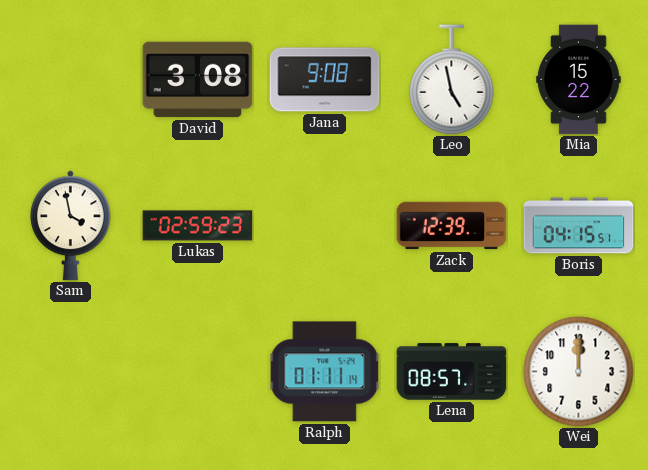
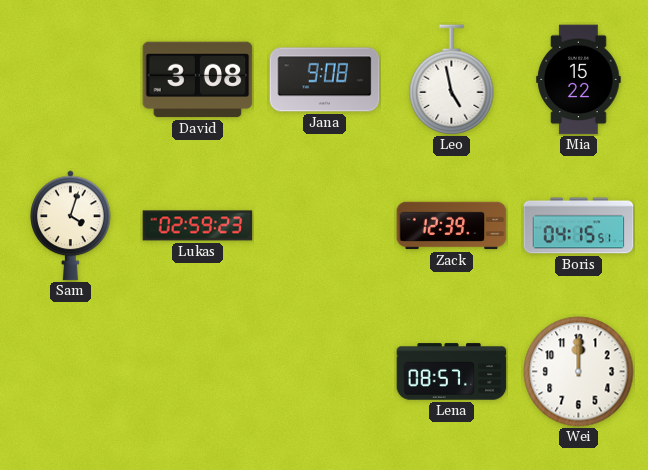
Sam: 3:58 -> 4:03 (70, 226)
Ralph: 01:11 -> none (325, 372)
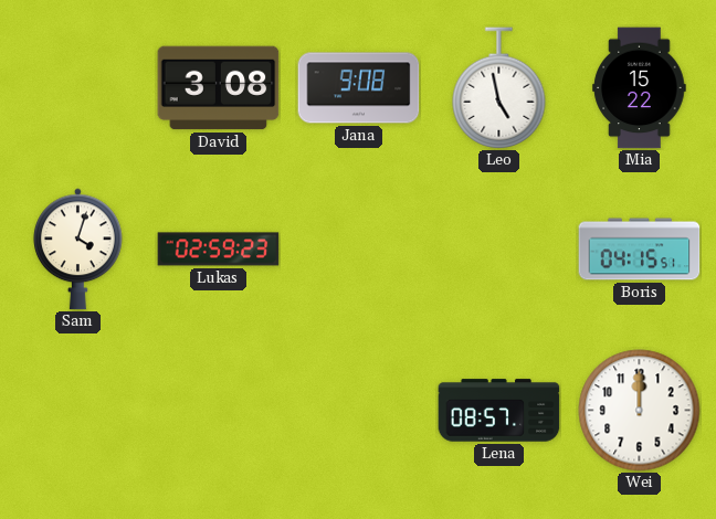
Zack: 12:39 -> none (452, 226)
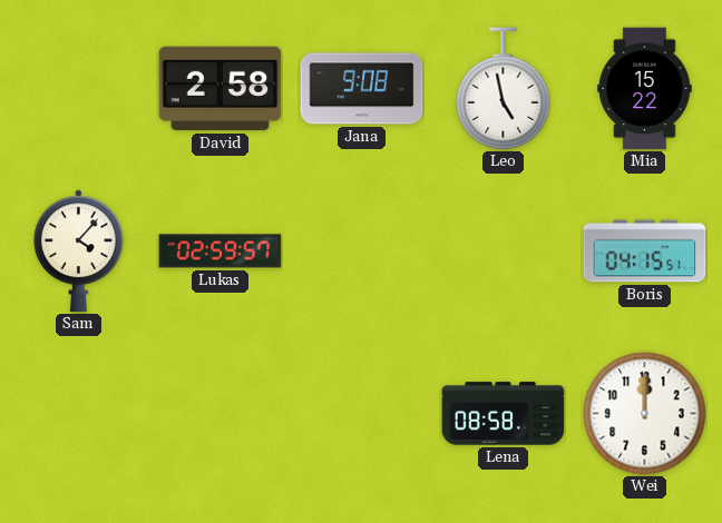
David: 3:08 -> 2:58 (221, 89)
Sam: 4:03 -> 4:07 (78, 251)
Lukas: 02:59:23 -> 02:59:57 (221, 251)
Lena: 08:57 -> 08:58 (504, 414)
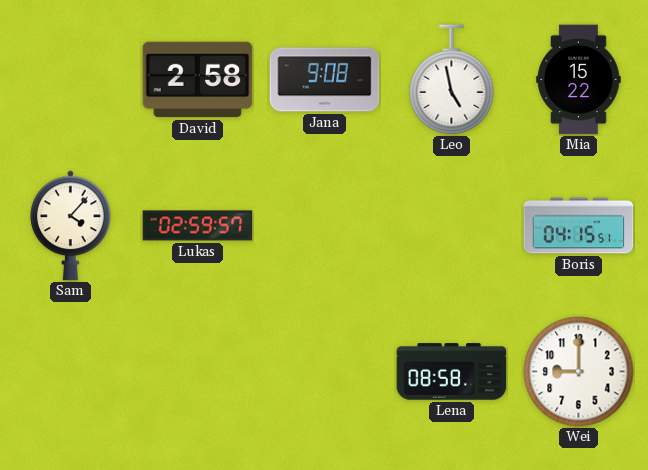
Wei: 12:00 -> 9:00 (579, 372)
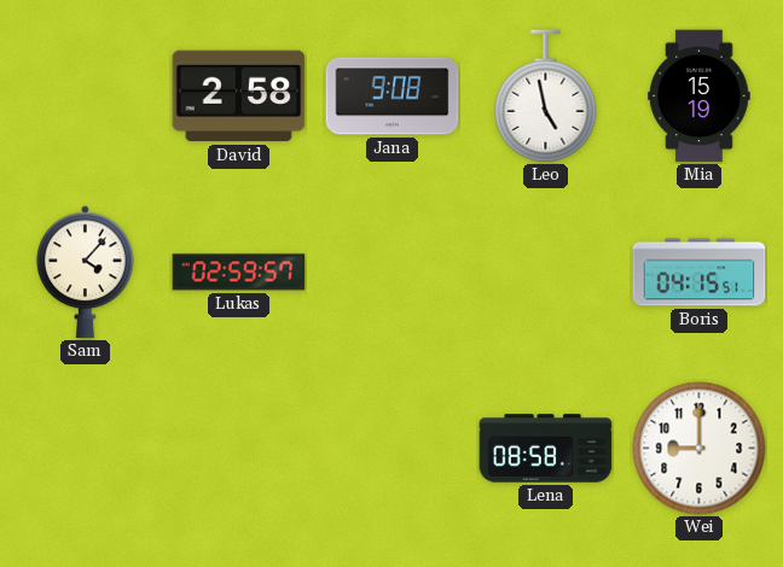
Mia: 15:22 -> 15:19 (700, 97)
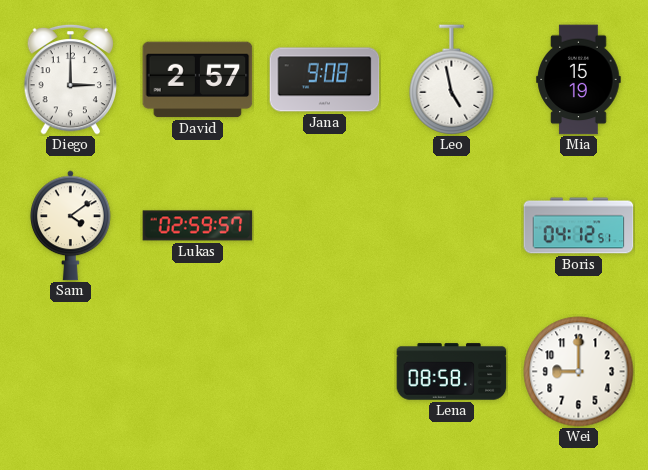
Diego: none -> 3:00 (71, 79)
David: 2:58 -> 2:57 (198, 80)
Sam: 4:07 -> 4:09 (70, 226)
Boris: 04:15 -> 04:12 (579, 226)
